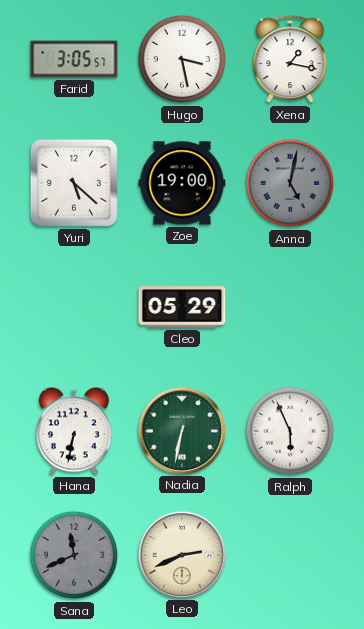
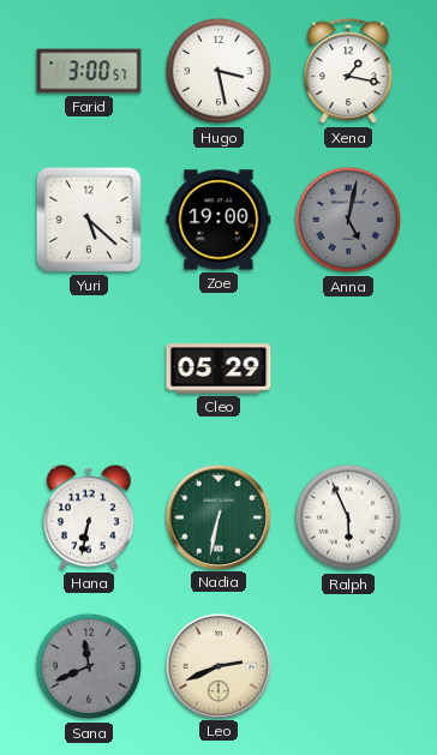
Farid: 3:05 -> 3:00 (89, 71)
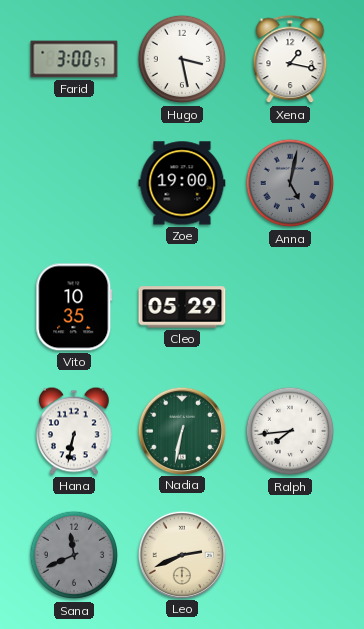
Yuri: 5:22 -> none (89, 220)
Vito: none -> 10:35 (74, 307)
Ralph: 5:56 -> 7:44 (290, 431)
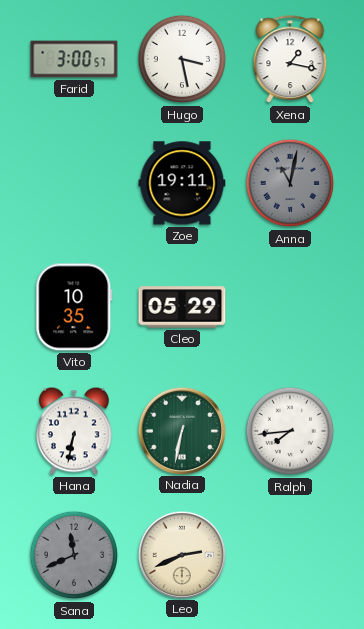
Zoe: 19:00 -> 19:11 (182, 183)
Anna: 5:02 -> 11:02 (290, 183)
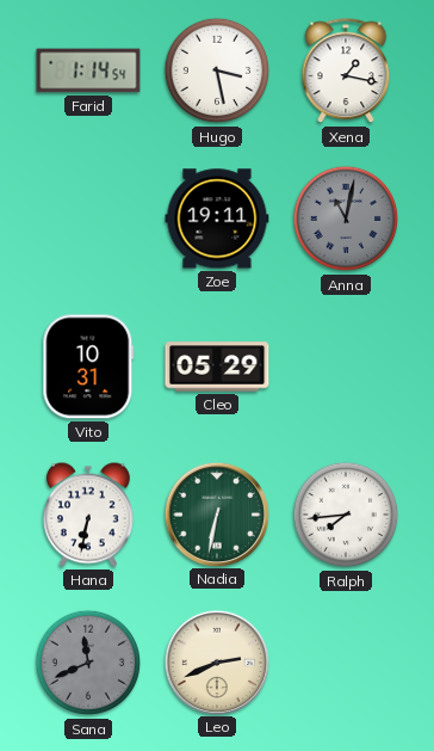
Farid: 3:00 -> 1:14 (88, 70)
Vito: 10:35 -> 10:31 (88, 367)
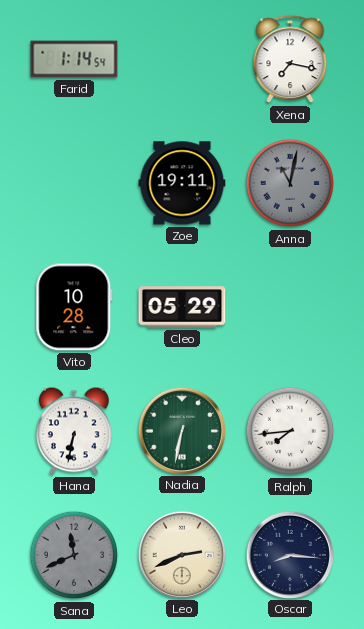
Hugo: 3:28 -> none (217, 70)
Xena: 1:17 -> 7:17 (290, 60)
Vito: 10:31 -> 10:28 (74, 307)
Oscar: none -> 8:16 (289, 554)
